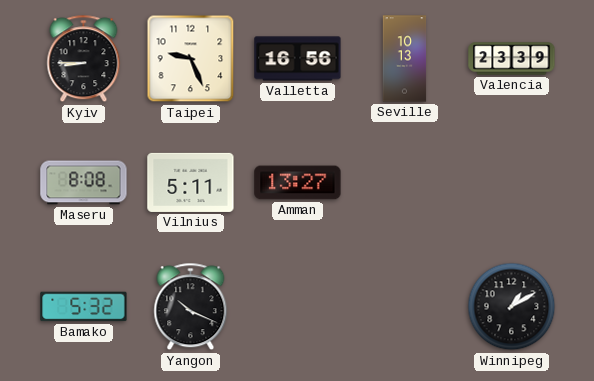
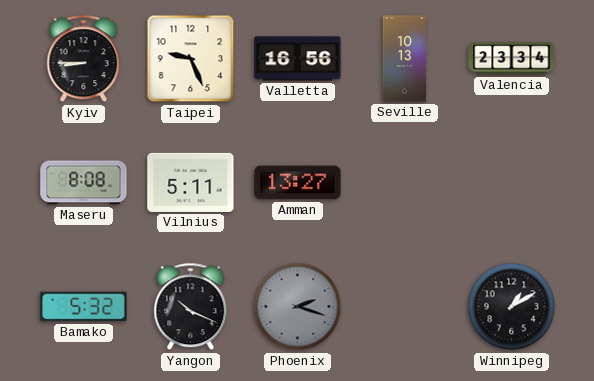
Valencia: 23:39 -> 23:34 (512, 59)
Phoenix: none -> 2:18 (298, 307)
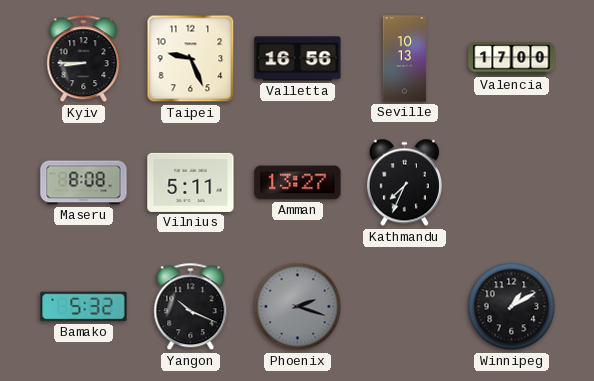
Valencia: 23:34 -> 17:00 (512, 59)
Kathmandu: none -> 7:34 (404, 183)
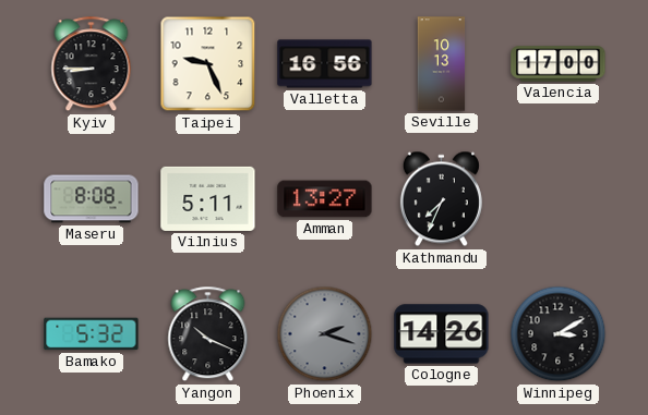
Cologne: none -> 14:26 (442, 334)
Winnipeg: 1:10 -> 3:10 (559, 334)
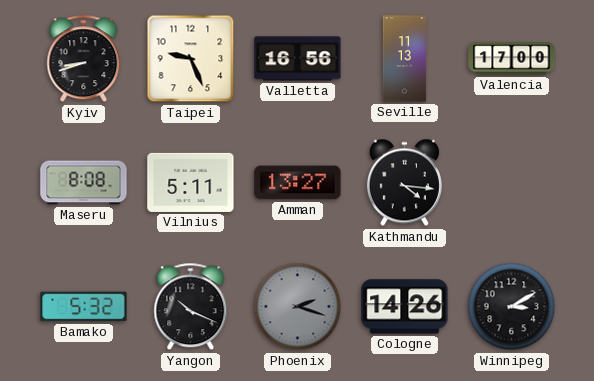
Kyiv: 8:45 -> 8:42 (84, 59)
Seville: 10:13 -> 11:13 (405, 59)
Kathmandu: 7:34 -> 4:16 (404, 183)
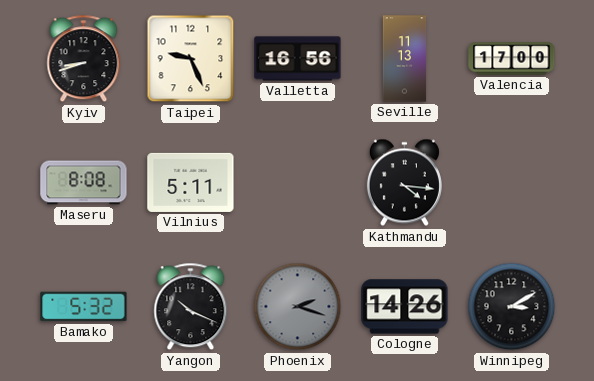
Amman: 13:27 -> none (298, 183)
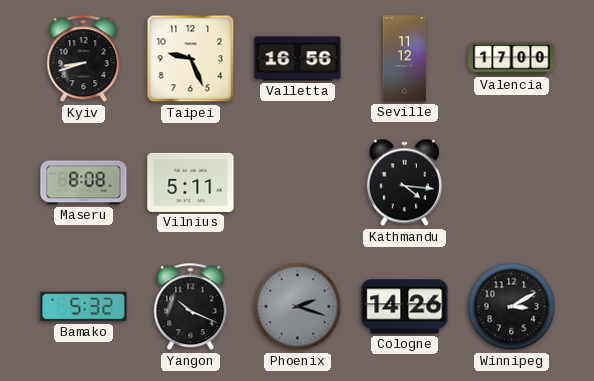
Seville: 11:13 -> 11:12 (405, 59)
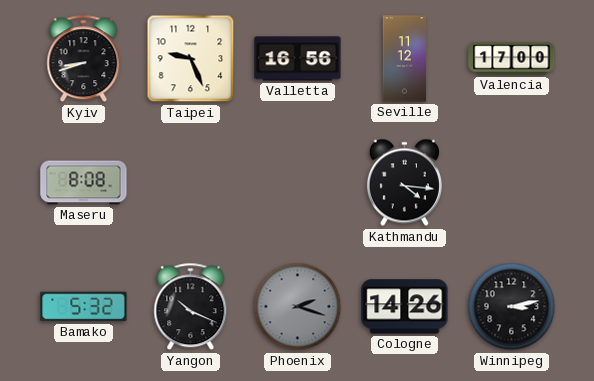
Vilnius: 5:11 -> none (191, 182)
Winnipeg: 3:10 -> 3:13 (512, 307)
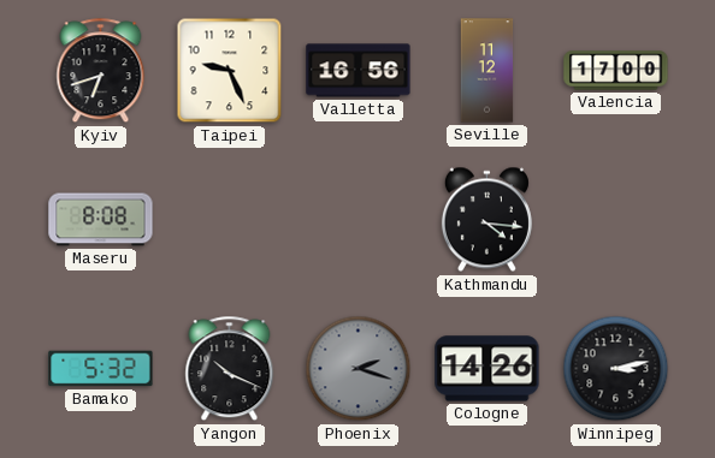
Kyiv: 8:42 -> 6:42 (101, 71)
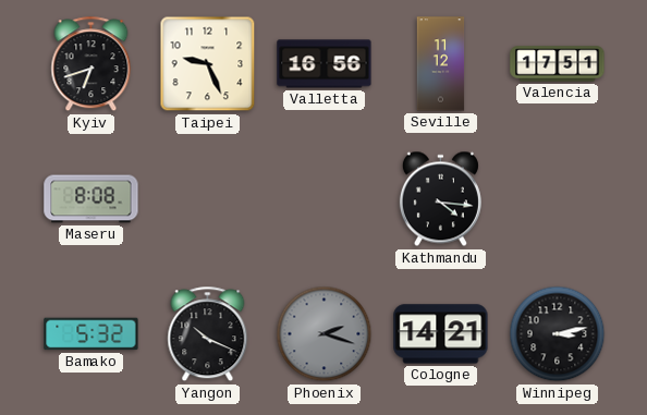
Valencia: 17:00 -> 17:51 (558, 64)
Cologne: 14:26 -> 14:21 (441, 334)
